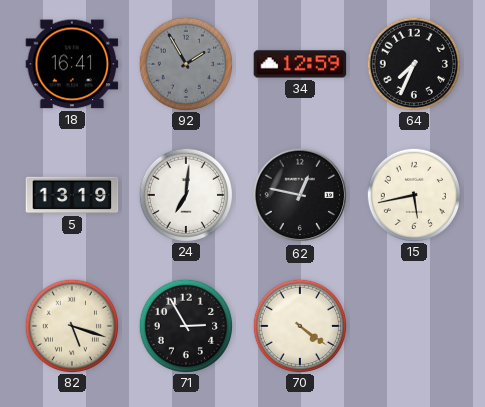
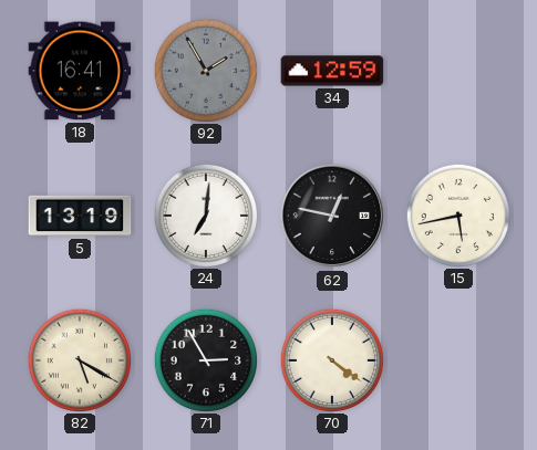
64: 7:34 -> none (413, 63)
82: 5:18 -> 5:20 (79, 359)
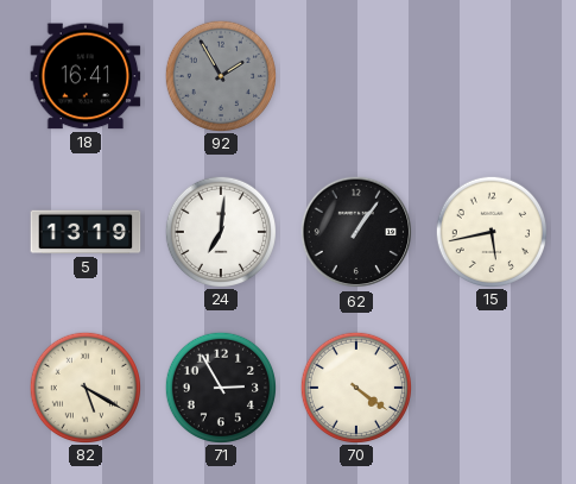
34: 12:59 -> none (332, 71)
62: 12:47 -> 1:06 (356, 232)
